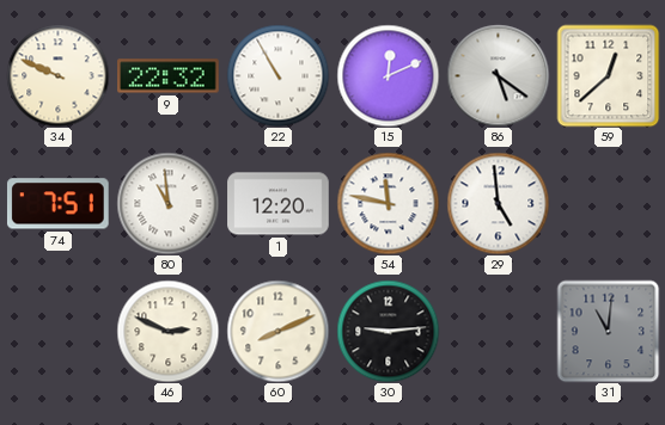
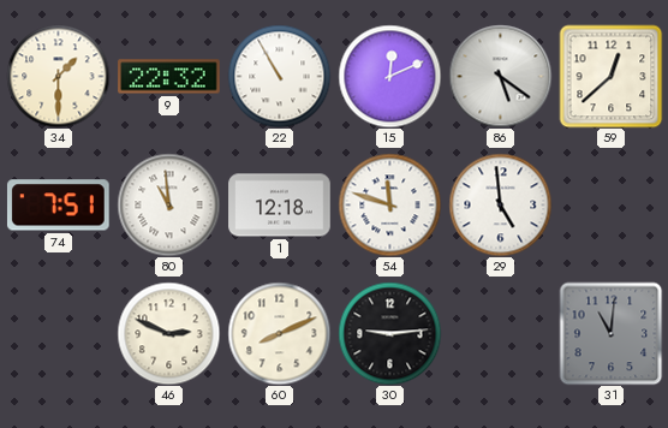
34: 9:49 -> 1:30 (58, 76)
1: 12:20 -> 12:18 (280, 206)
54: 11:47 -> 11:48 (389, 204)
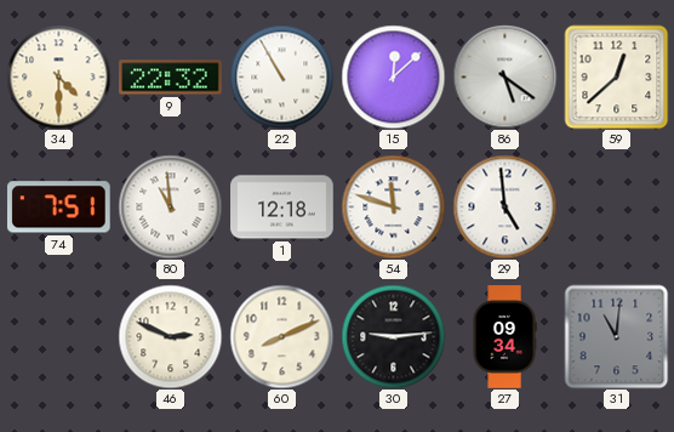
34: 1:30 -> 4:30 (58, 76)
15: 12:11 -> 12:08 (393, 76)
27: none -> 09:34 (504, 337)
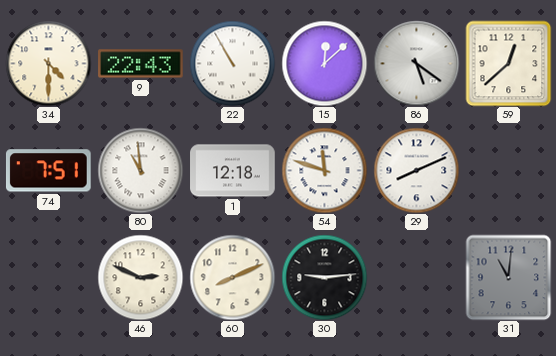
9: 22:32 -> 22:43 (141, 64)
29: 4:59 -> 8:11 (416, 170)
27: 09:34 -> none (504, 337)
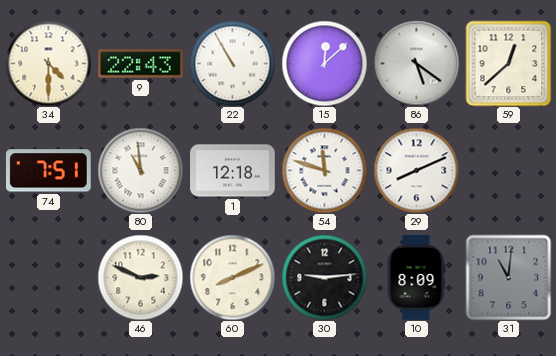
10: none -> 8:09 (416, 278)
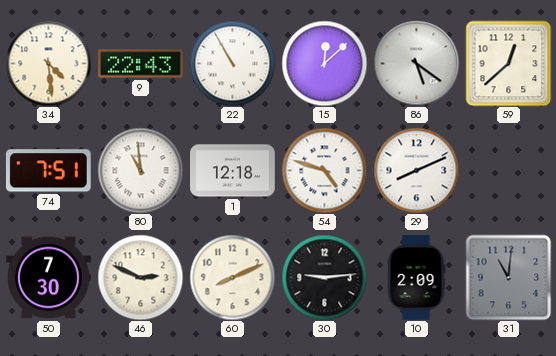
34: 4:30 -> 4:29 (48, 63)
54: 11:48 -> 4:48 (324, 170)
50: none -> 7:30 (49, 278)
10: 8:09 -> 2:09 (416, 278)
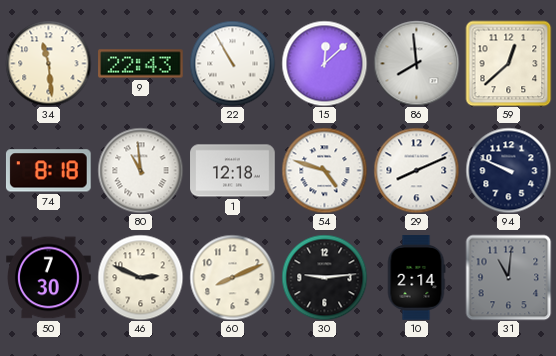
34: 4:29 -> 11:29 (48, 63)
86: 5:21 -> 7:59 (416, 63)
74: 7:51 -> 8:18 (48, 171)
94: none -> 9:49 (508, 170)
10: 2:09 -> 2:14 (416, 278)
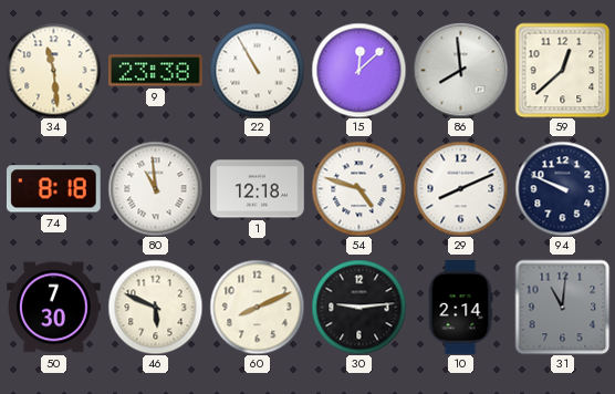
9: 22:43 -> 23:38 (156, 71)
46: 2:49 -> 5:49 (155, 307)
